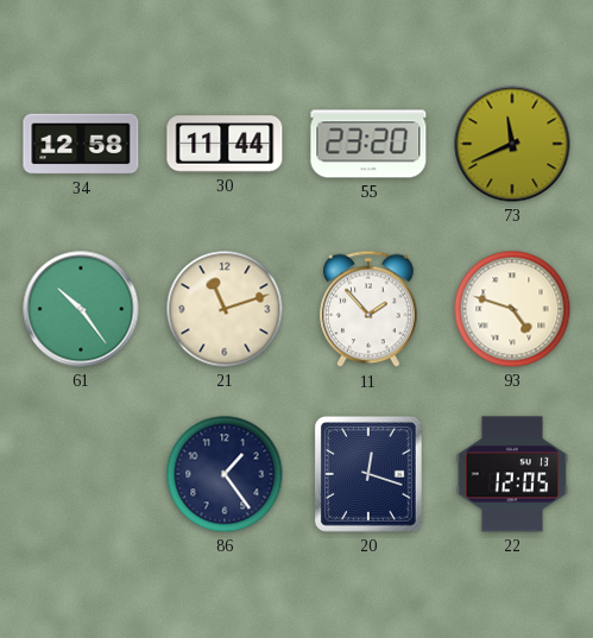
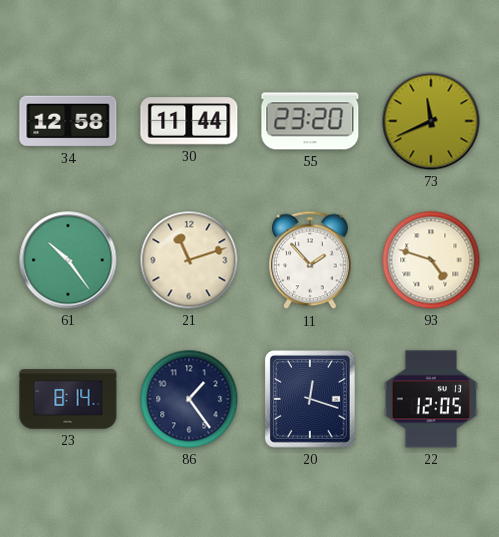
23: none -> 8:14 (68, 399)
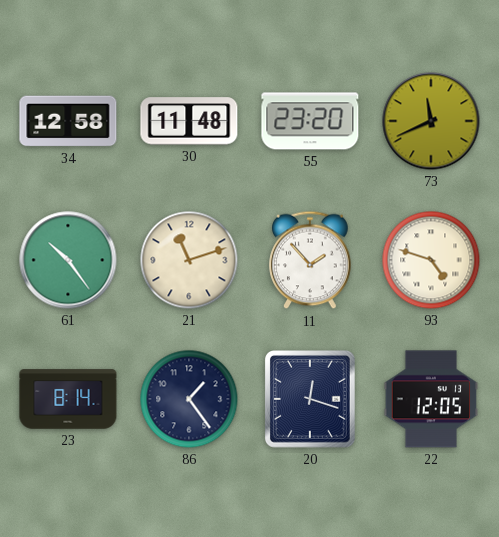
30: 11:44 -> 11:48 (189, 121)
